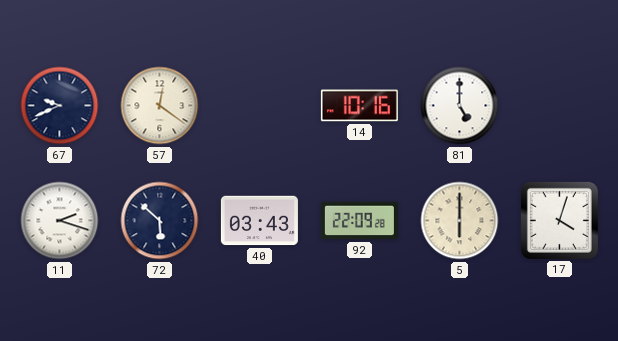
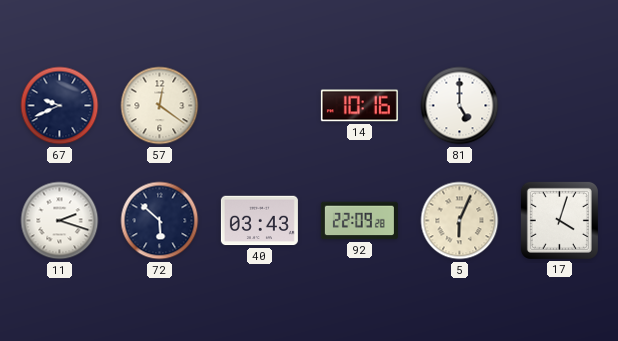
5: 6:00 -> 6:04 (460, 221)
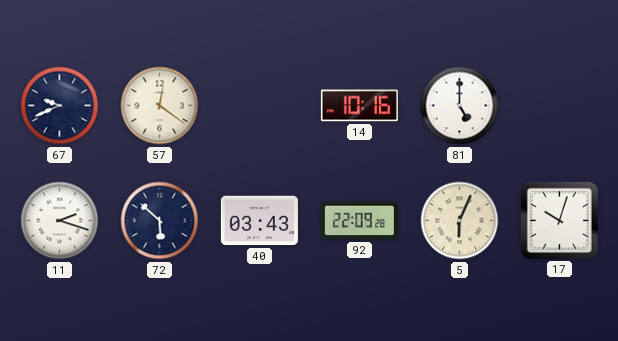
17: 4:03 -> 10:03 (559, 220)
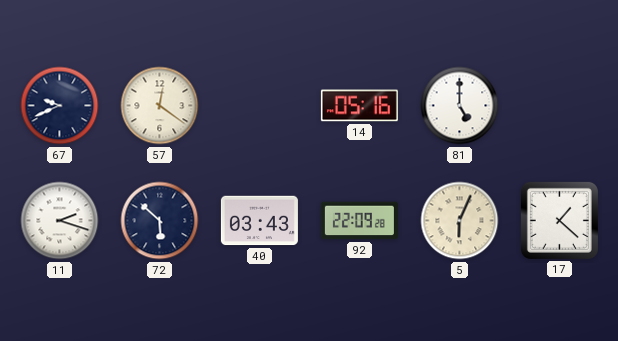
14: 10:16 -> 05:16 (359, 106)
17: 10:03 -> 1:22 (559, 220)
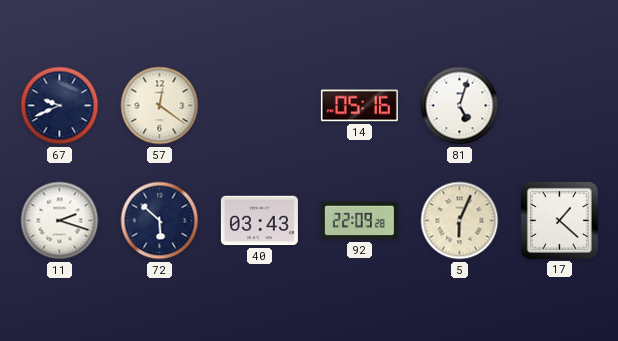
81: 5:00 -> 5:03 (460, 106)
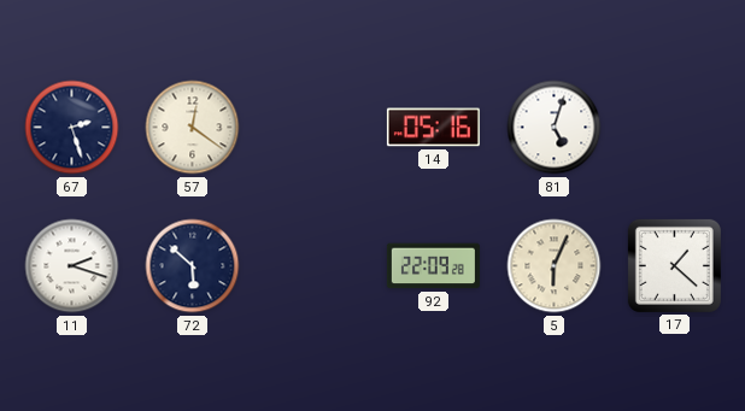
67: 9:41 -> 2:27 (72, 128)
40: 03:43 -> none (259, 221)
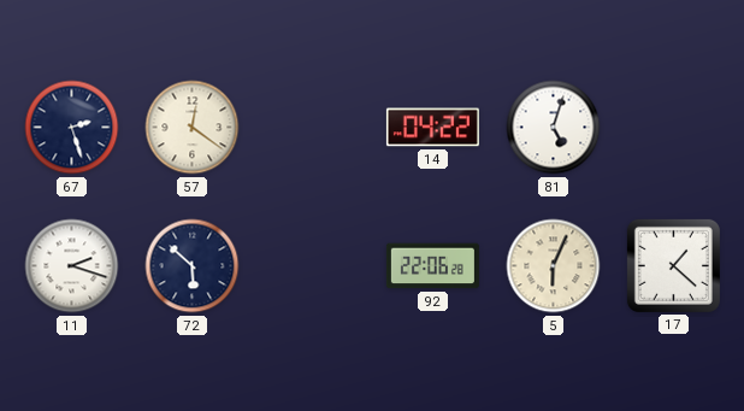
14: 05:16 -> 04:22 (432, 128)
92: 22:09 -> 22:06 (432, 266)
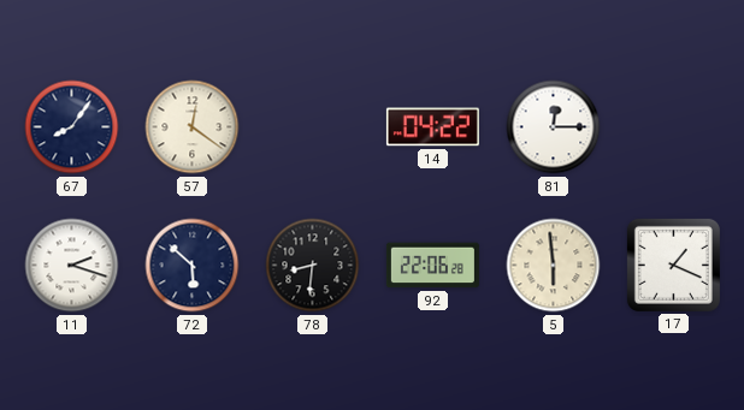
67: 2:27 -> 8:06 (72, 127)
81: 5:03 -> 12:15 (554, 127)
78: none -> 8:31 (313, 266)
5: 6:04 -> 5:59 (554, 266)
17: 1:22 -> 1:19 (673, 265)
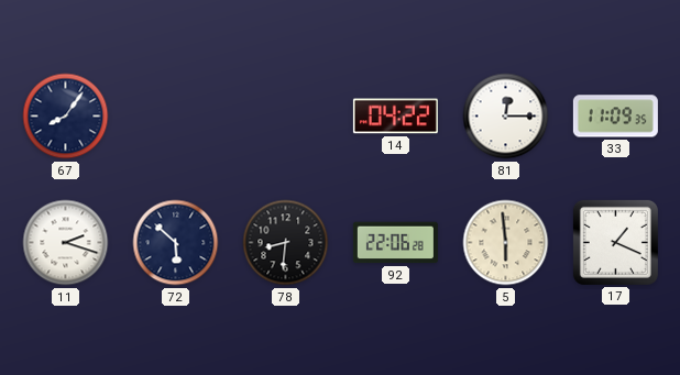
57: 12:21 -> none (193, 127)
33: none -> 11:09 (615, 117)
